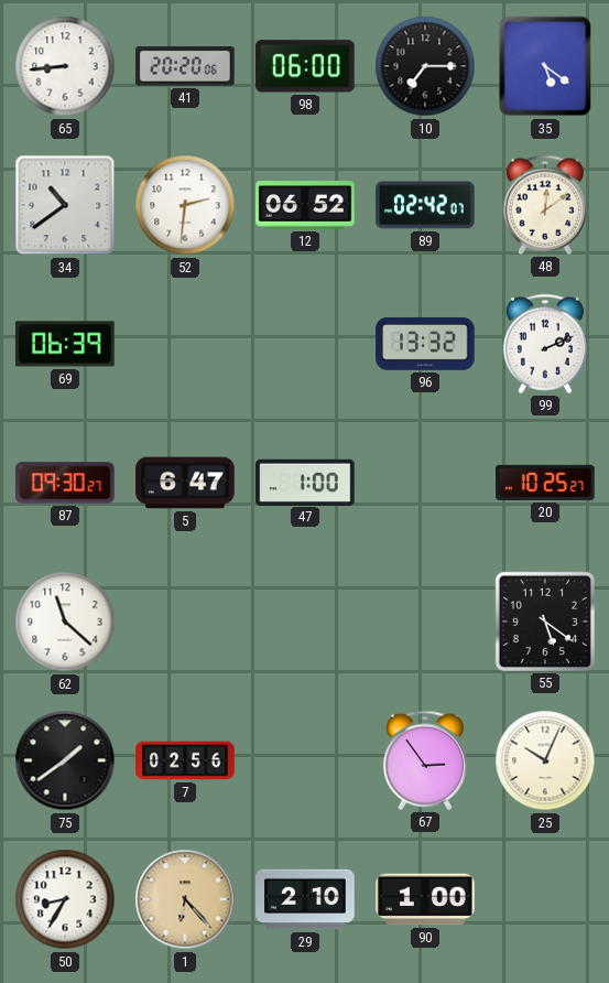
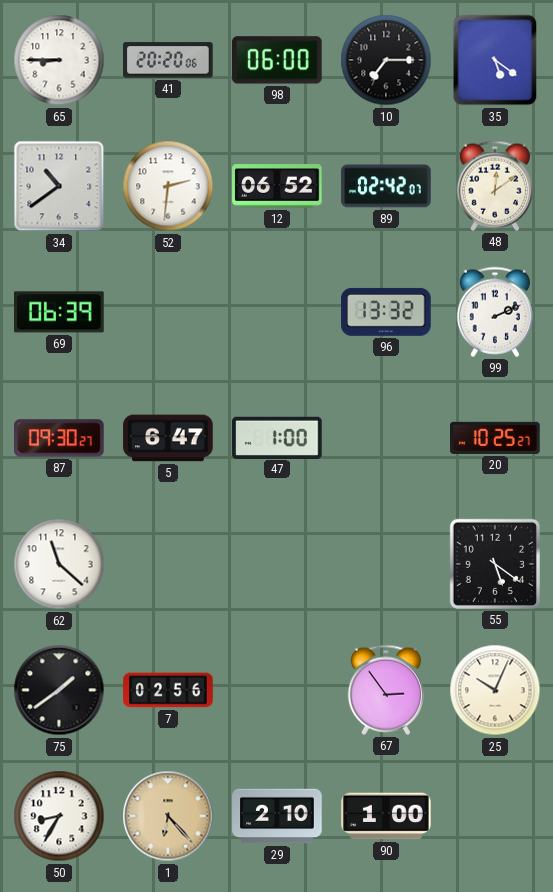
65: 8:44 -> 8:45 (59, 60)
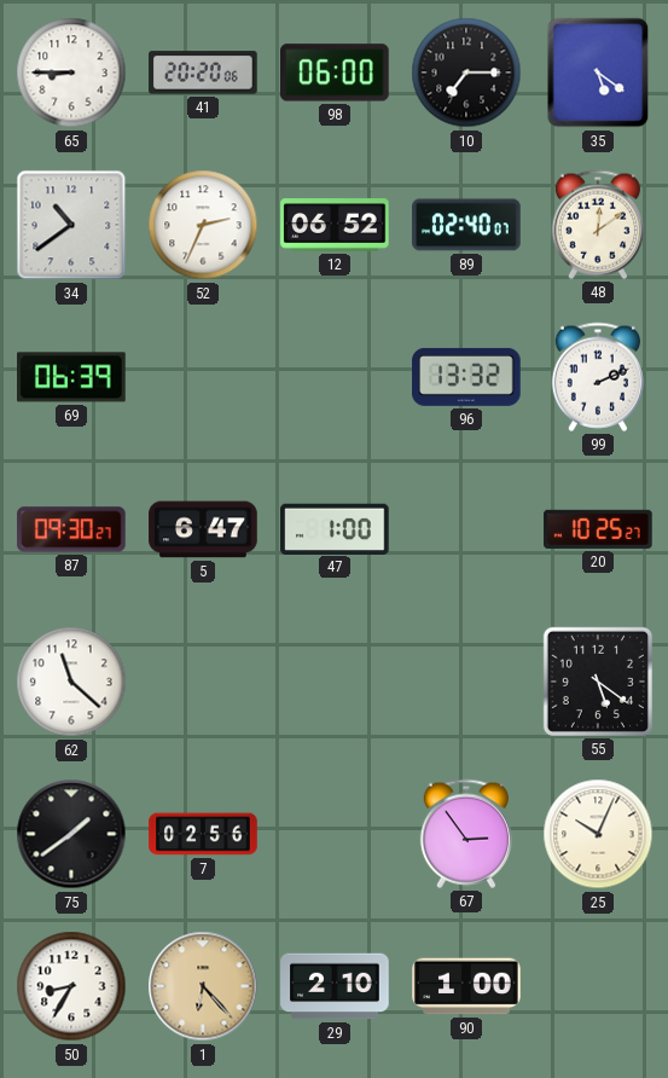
52: 2:31 -> 2:34 (203, 225)
89: 02:42 -> 02:40 (466, 225)
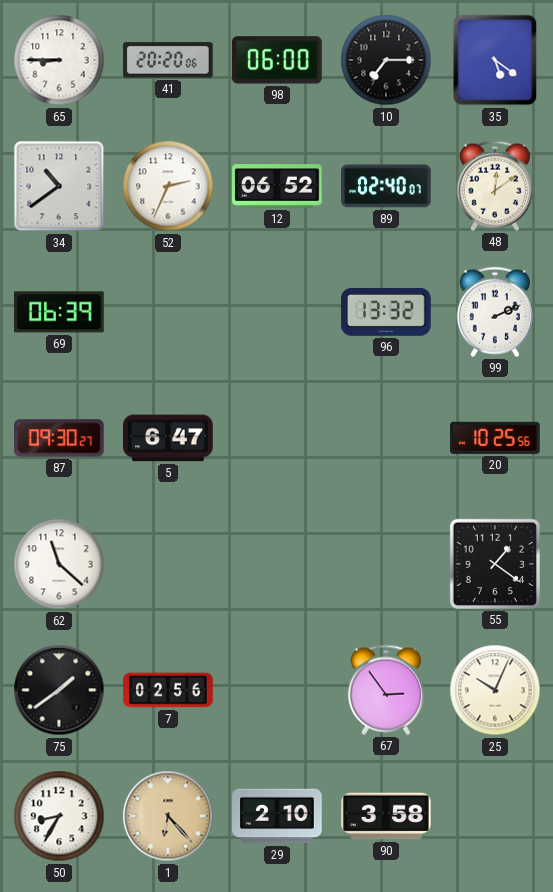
47: 1:00 -> none (335, 528)
20: 10:25:27 -> 10:25:56 (495, 438)
55: 5:21 -> 1:21 (495, 564)
90: 1:00 -> 3:58 (386, 816)
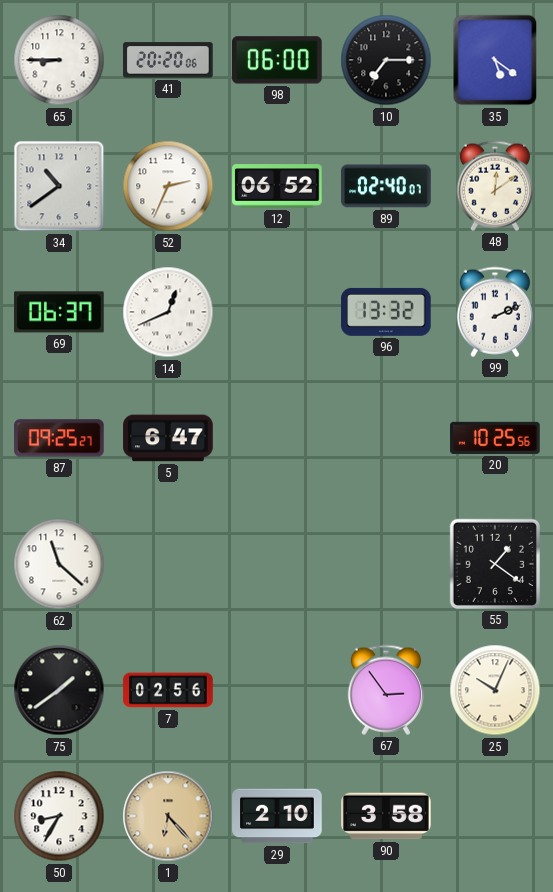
69: 06:39 -> 06:37 (59, 312)
14: none -> 12:41 (168, 312)
87: 09:30 -> 09:25 (59, 438)
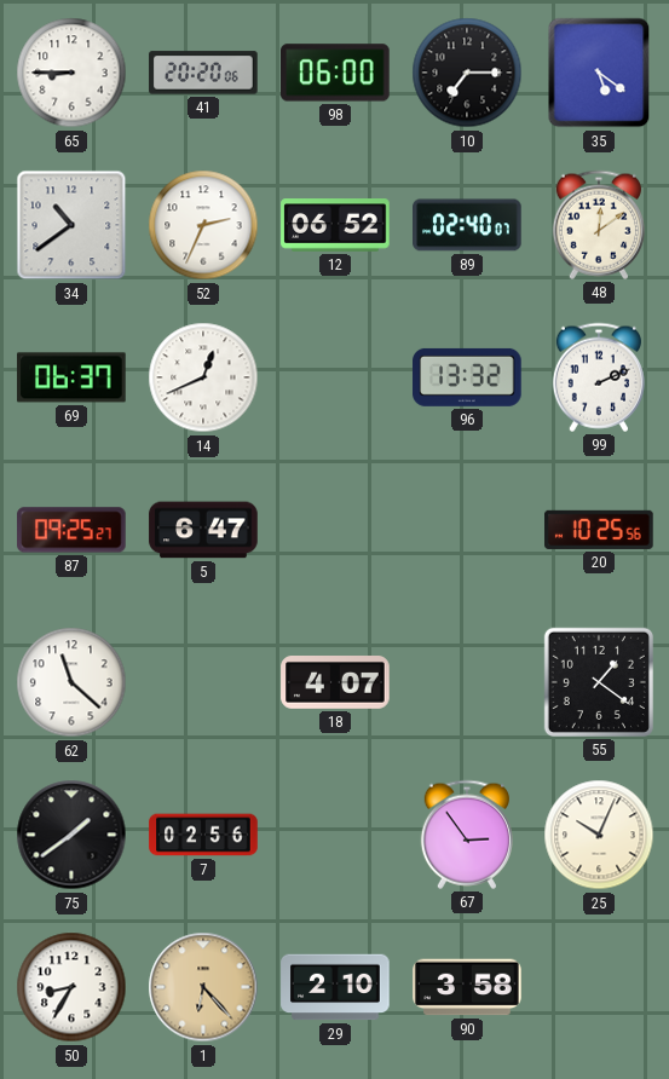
18: none -> 4:07 (335, 683)
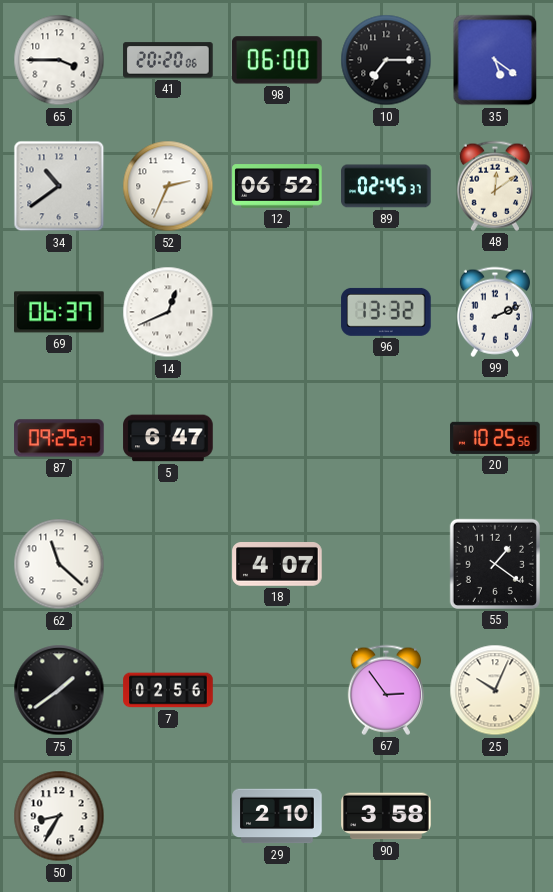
65: 8:45 -> 3:45 (59, 60)
89: 02:40 -> 02:45 (386, 186)
1: 6:23 -> none (203, 987)
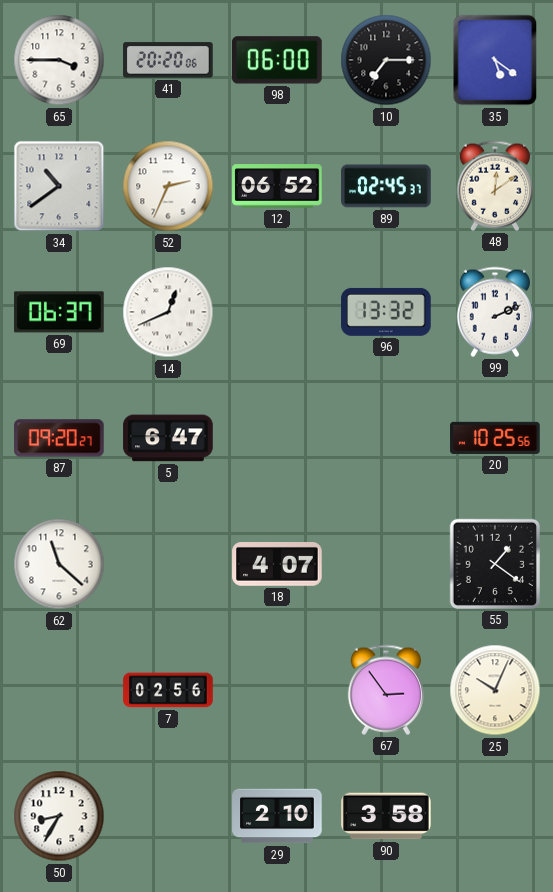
87: 09:25 -> 09:20 (59, 438)
75: 1:39 -> none (59, 690)
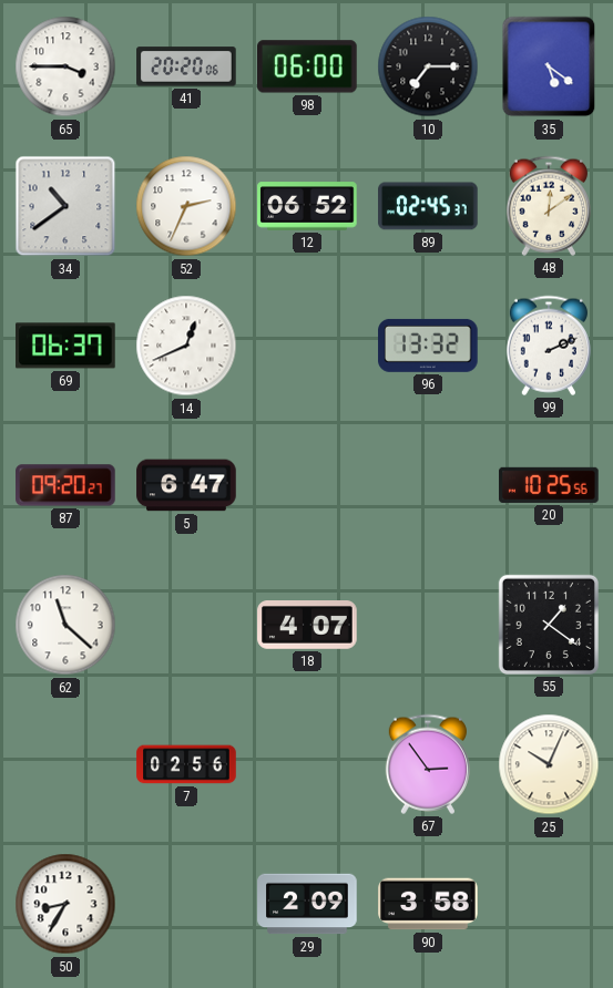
29: 2:10 -> 2:09 (307, 904)
